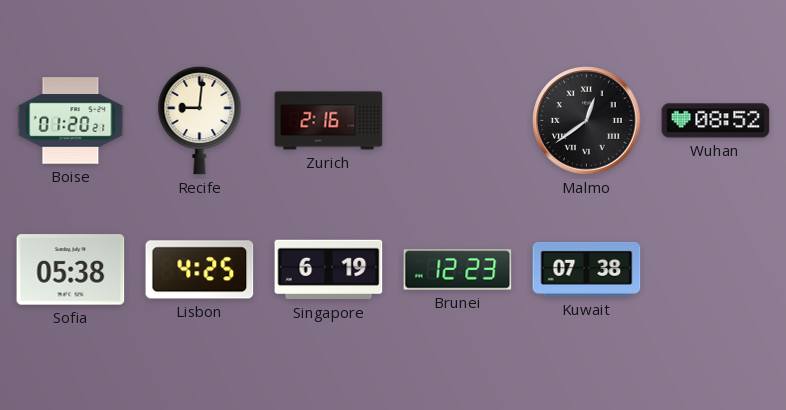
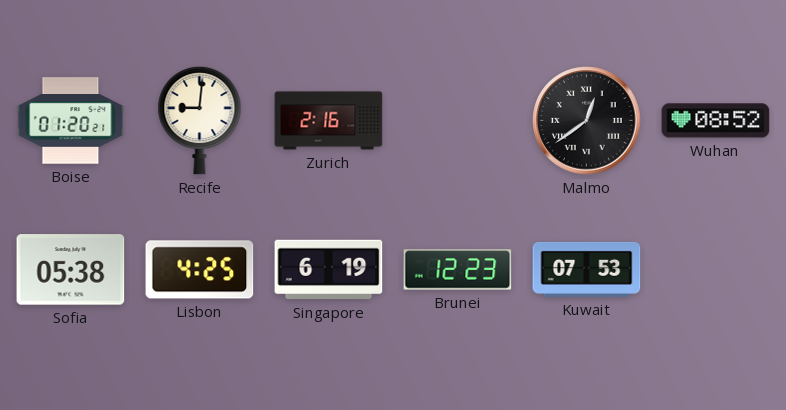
Kuwait: 07:38 -> 07:53 (587, 269)
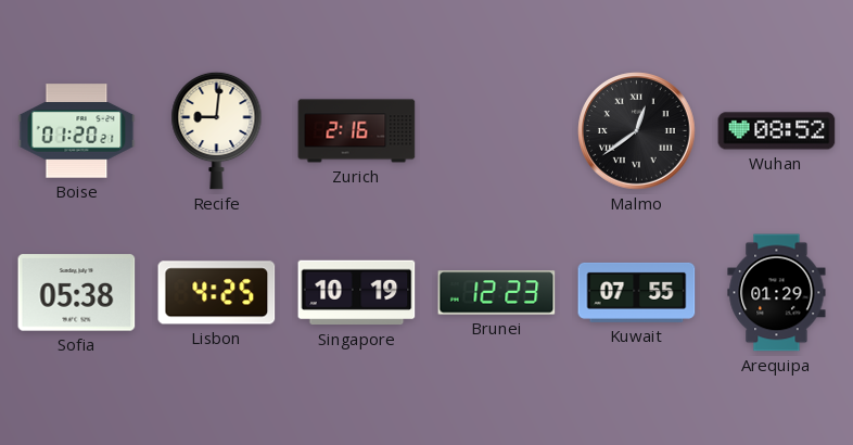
Singapore: 6:19 -> 10:19 (357, 293)
Kuwait: 07:53 -> 07:55 (637, 292)
Arequipa: none -> 01:29 (777, 293)
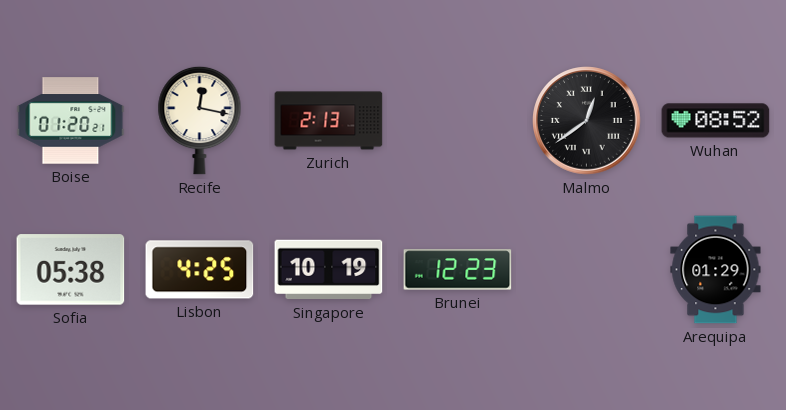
Recife: 9:01 -> 12:17 (200, 120)
Zurich: 2:16 -> 2:13 (329, 121)
Kuwait: 07:55 -> none (637, 292)
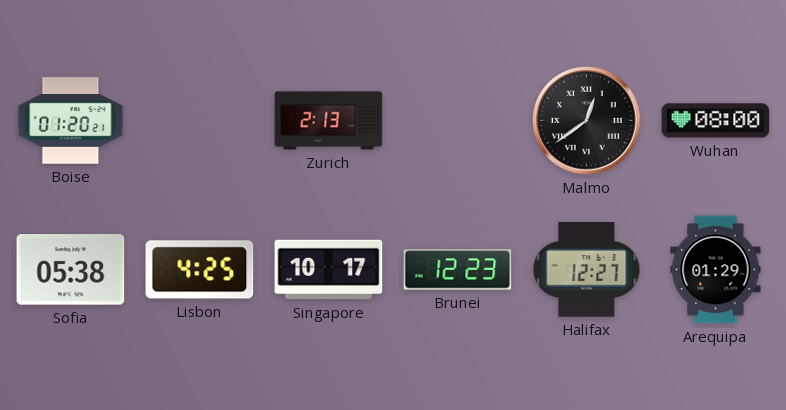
Recife: 12:17 -> none (200, 120)
Wuhan: 08:52 -> 08:00 (716, 121)
Singapore: 10:19 -> 10:17 (329, 270)
Halifax: none -> 12:27 (587, 270)
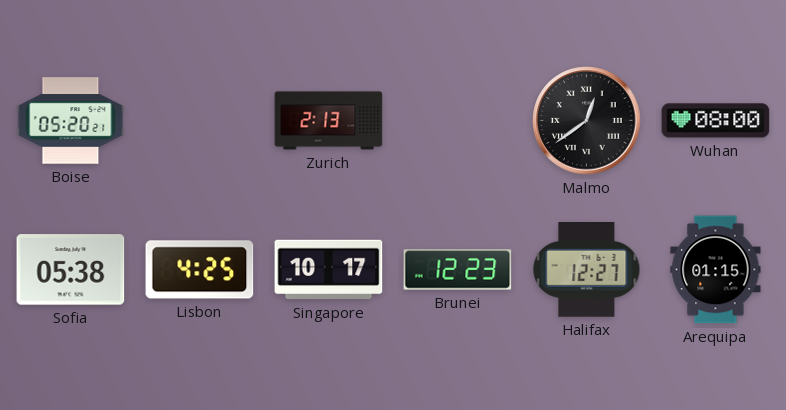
Boise: 01:20 -> 05:20 (71, 121)
Arequipa: 01:29 -> 01:15 (716, 270)
